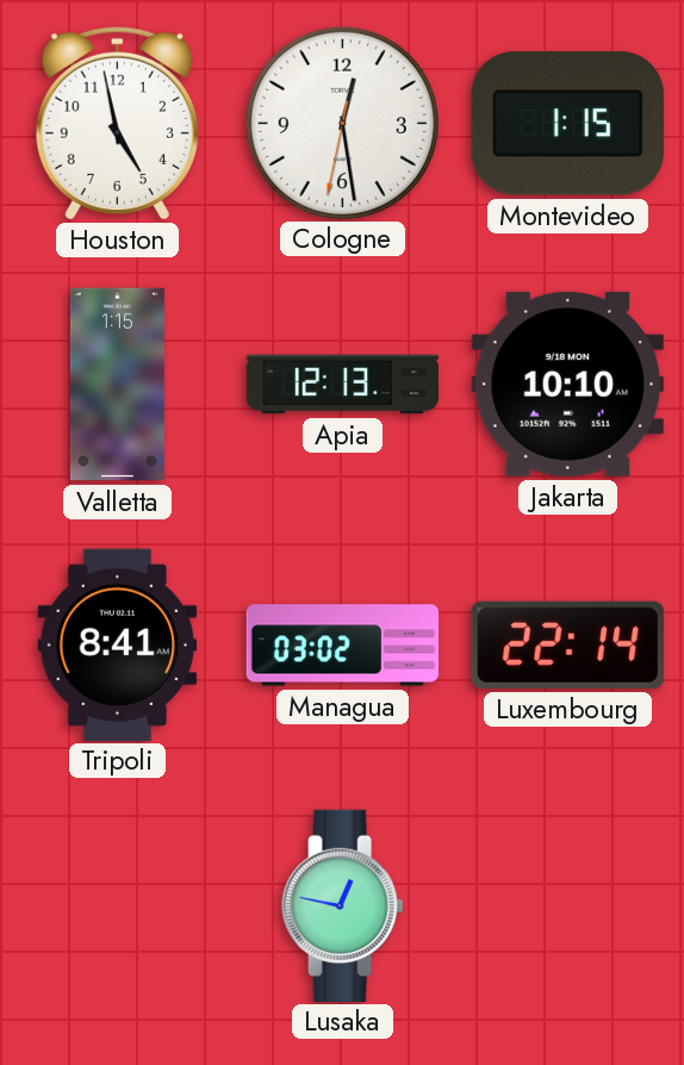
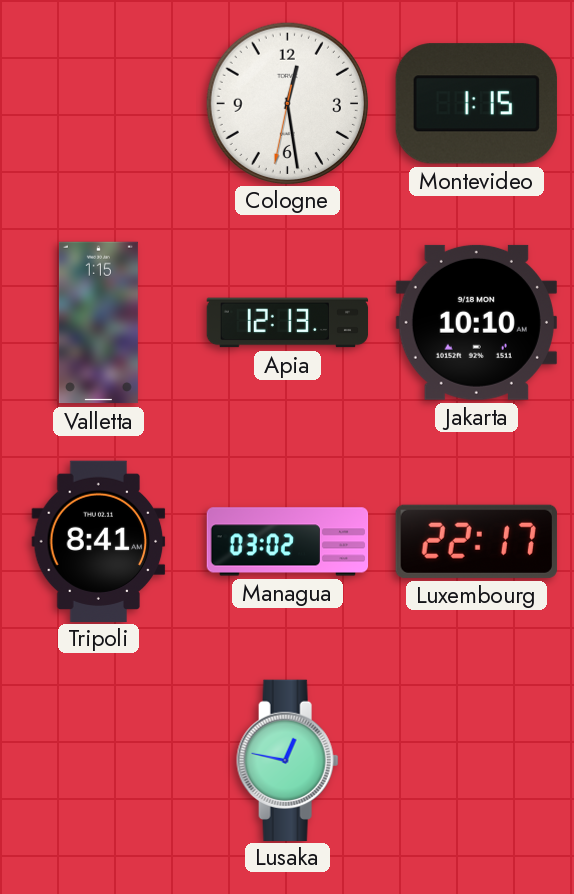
Houston: 4:58 -> none (117, 123)
Luxembourg: 22:14 -> 22:17 (476, 541)
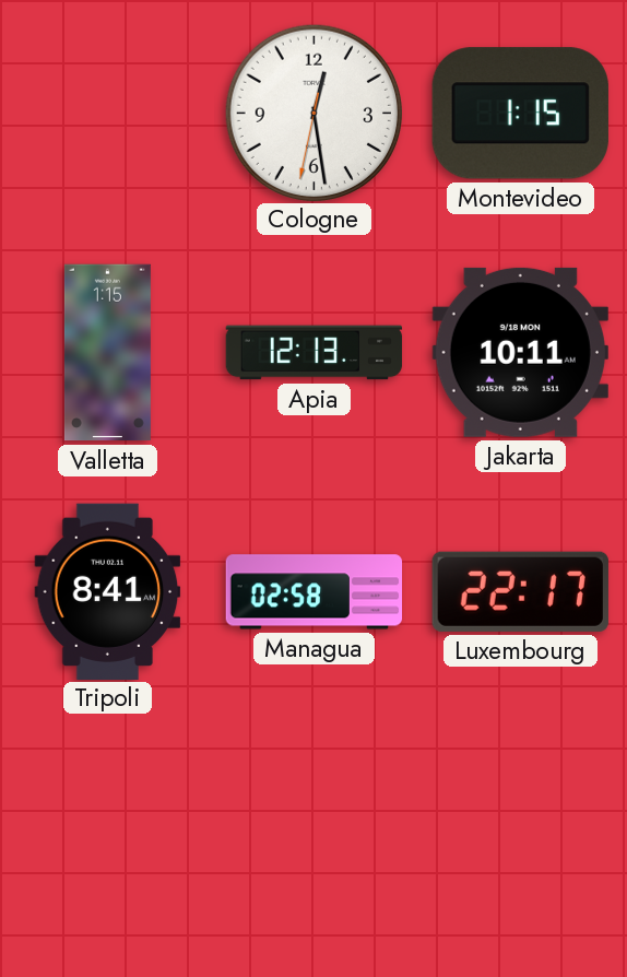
Jakarta: 10:10 -> 10:11 (520, 352)
Managua: 03:02 -> 02:58 (315, 592)
Lusaka: 12:47 -> none (288, 760)
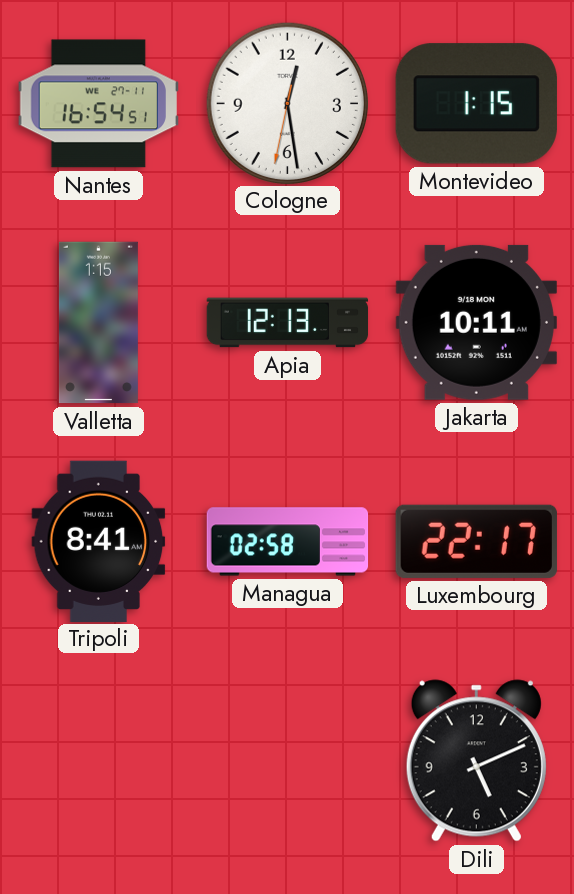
Nantes: none -> 16:54 (98, 104)
Dili: none -> 5:11 (476, 761)
